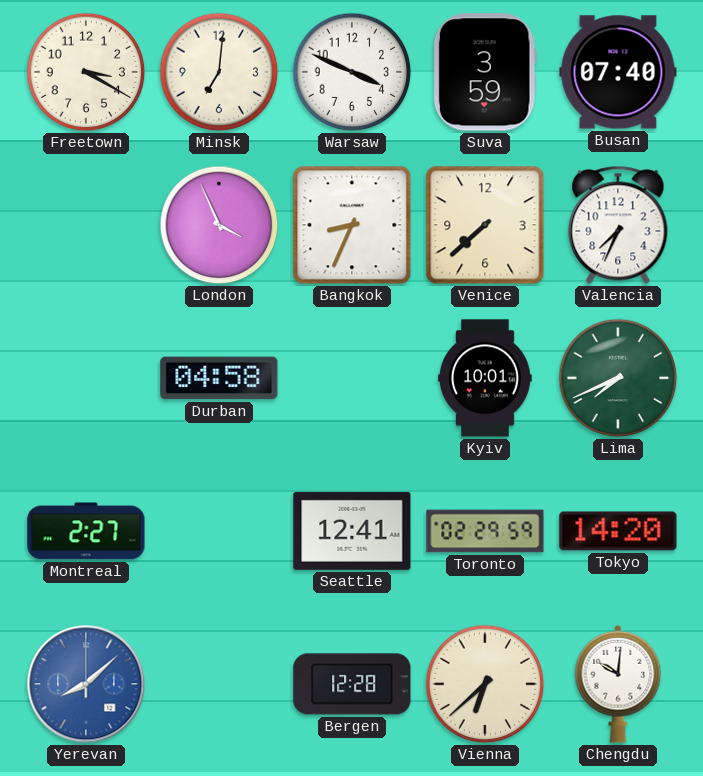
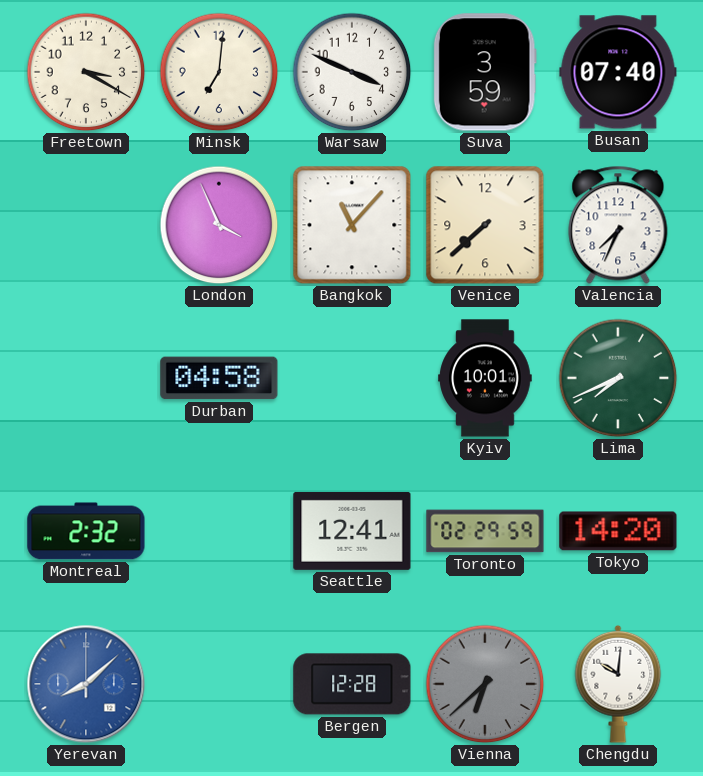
Bangkok: 8:34 -> 11:07 (352, 225)
Montreal: 2:27 -> 2:32 (86, 531)
Vienna dial: cream -> grey (485, 684)
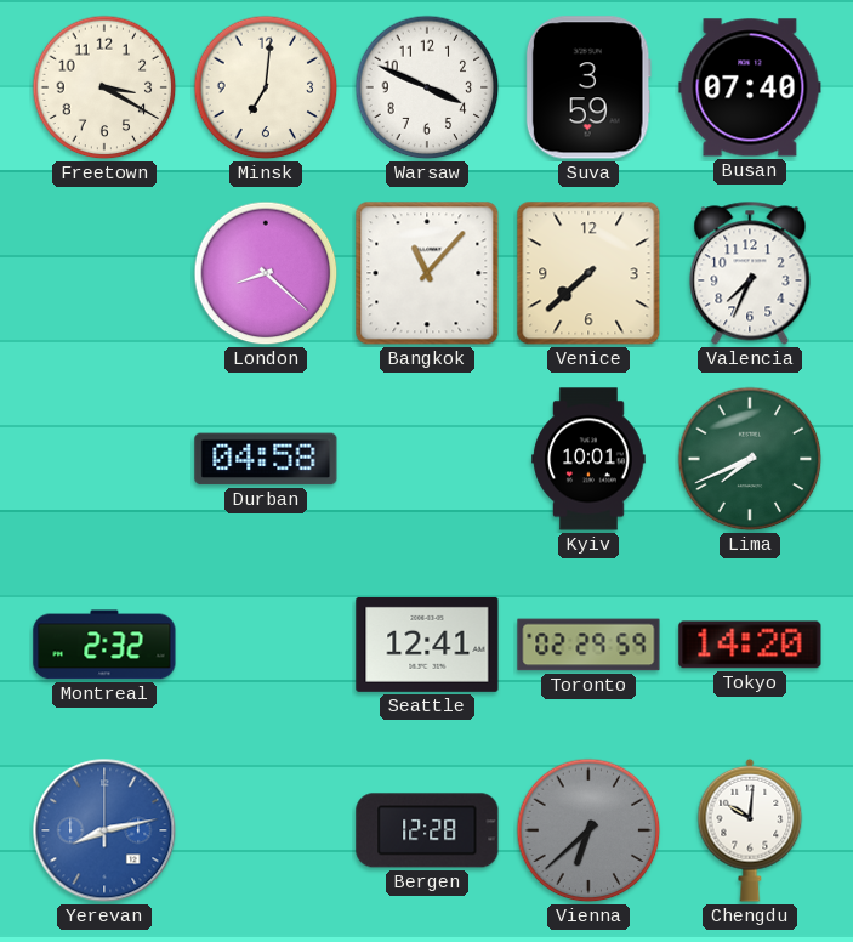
London: 3:56 -> 8:22 (266, 273)
Yerevan: 8:08 -> 8:13 (104, 830)
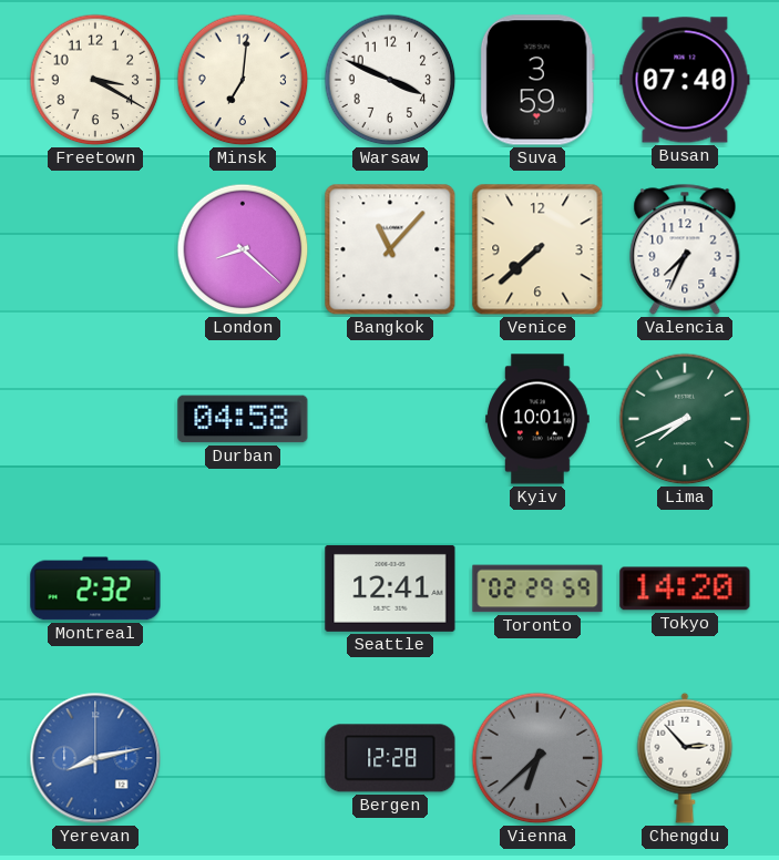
Chengdu: 10:01 -> 2:53 (685, 758)
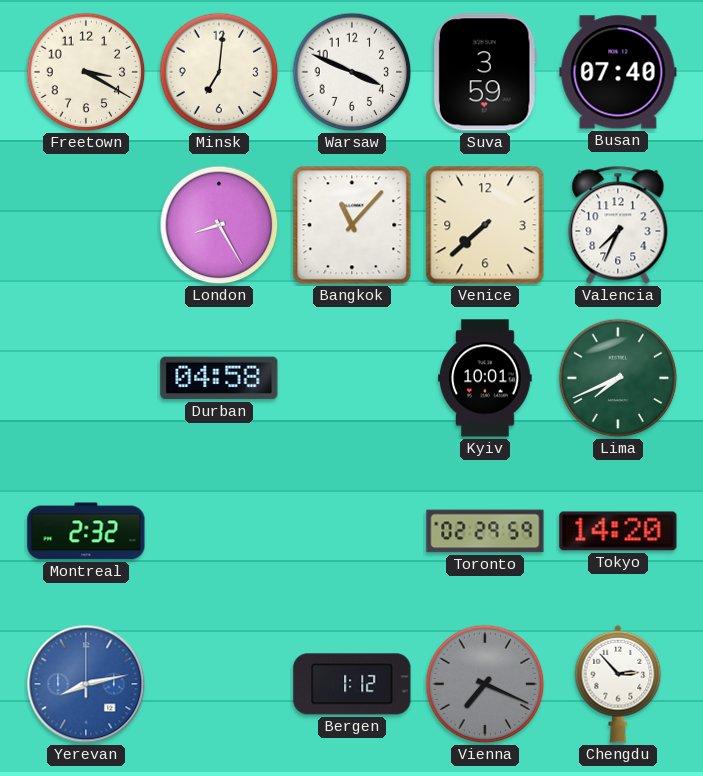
London: 8:22 -> 8:25 (219, 225)
Seattle: 12:41 -> none (390, 588)
Bergen: 12:28 -> 1:12 (352, 684)
Vienna: 6:38 -> 7:19 (485, 684)
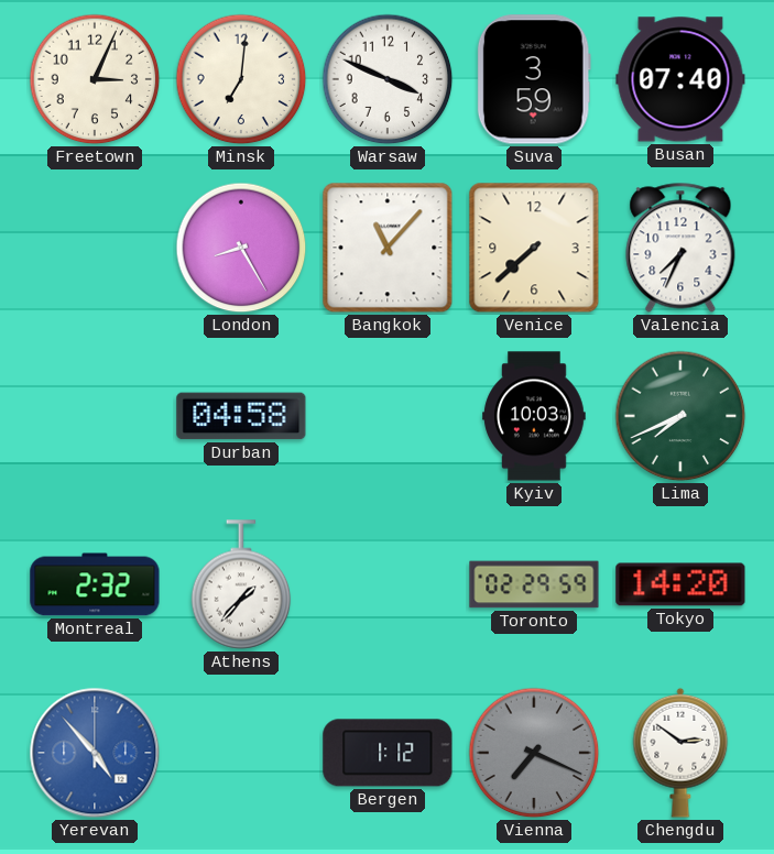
Freetown: 3:20 -> 3:04 (95, 79)
Kyiv: 10:01 -> 10:03 (534, 416)
Athens: none -> 1:37 (241, 584)
Yerevan: 8:13 -> 4:53 (95, 753)
Chengdu: 2:53 -> 2:51 (680, 753)
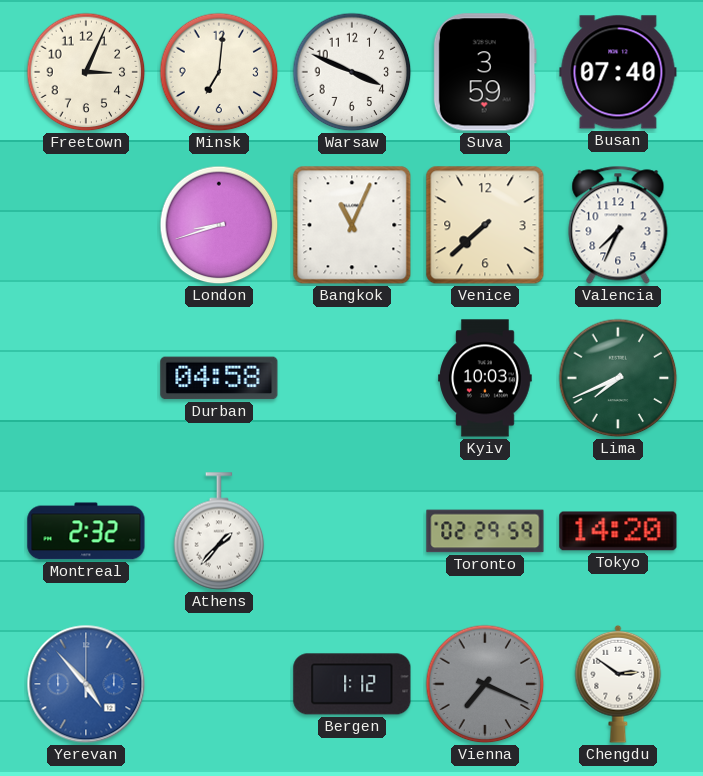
London: 8:25 -> 8:42 (219, 225)
Bangkok: 11:07 -> 11:04 (352, 225)
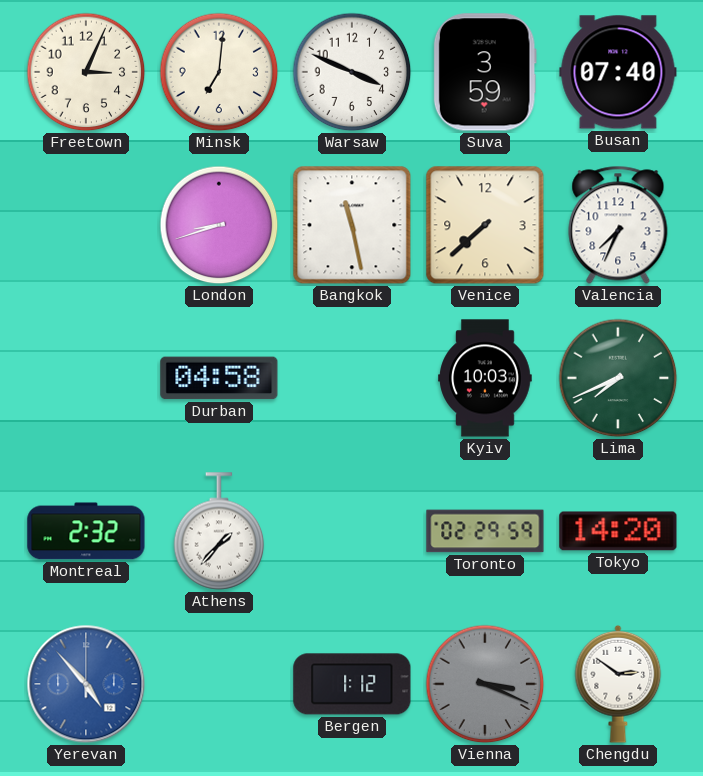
Bangkok: 11:04 -> 11:28 (352, 225)
Vienna: 7:19 -> 3:19 (485, 684)
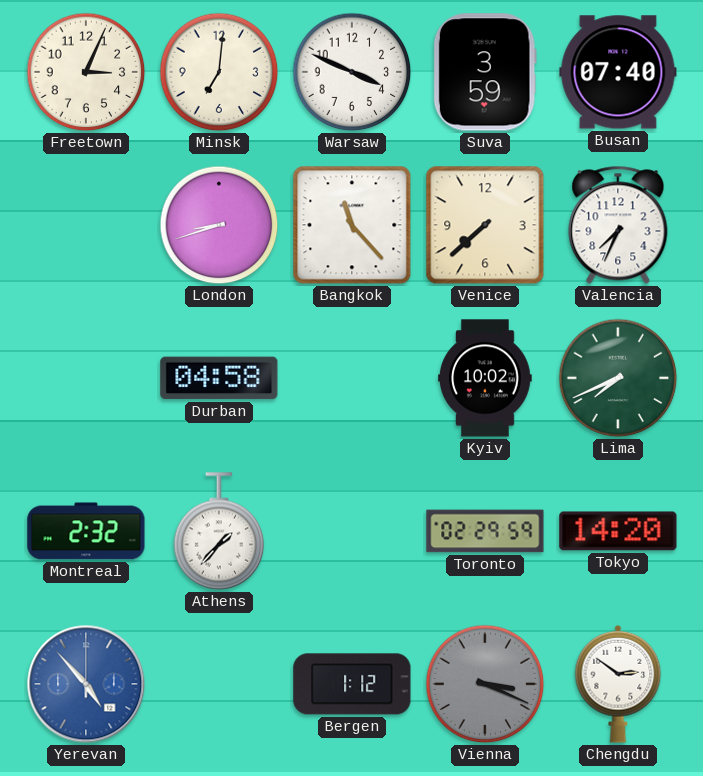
Bangkok: 11:28 -> 11:23 (352, 225)
Kyiv: 10:03 -> 10:02 (485, 378)
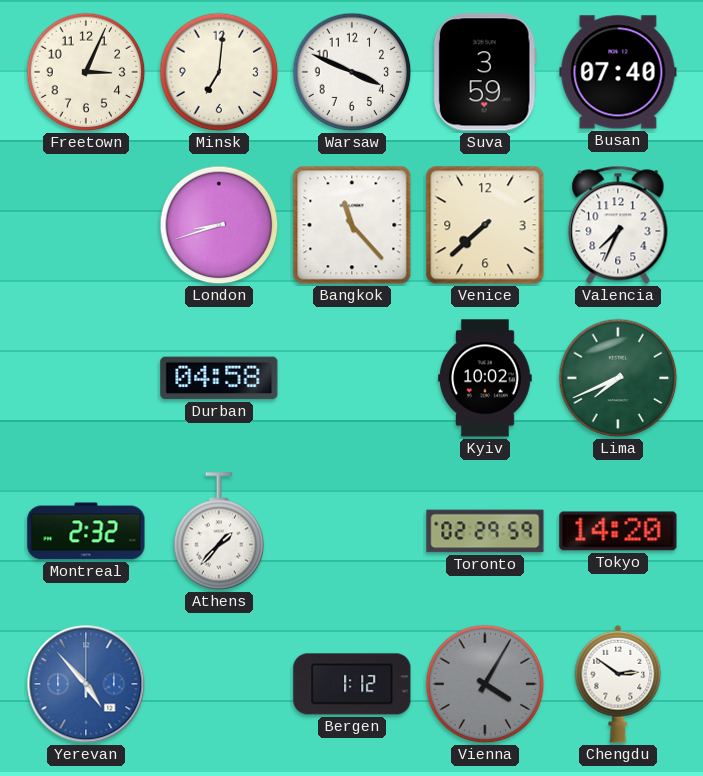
Vienna: 3:19 -> 4:05 (485, 684)
